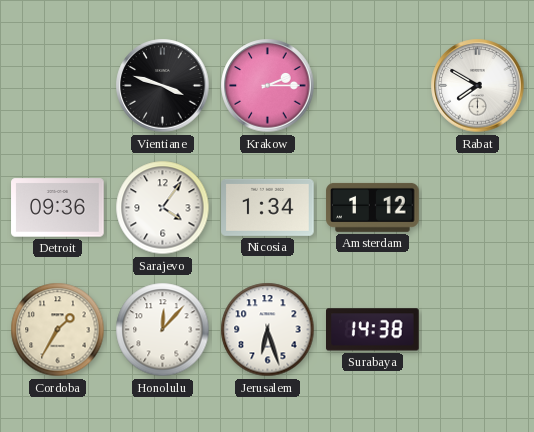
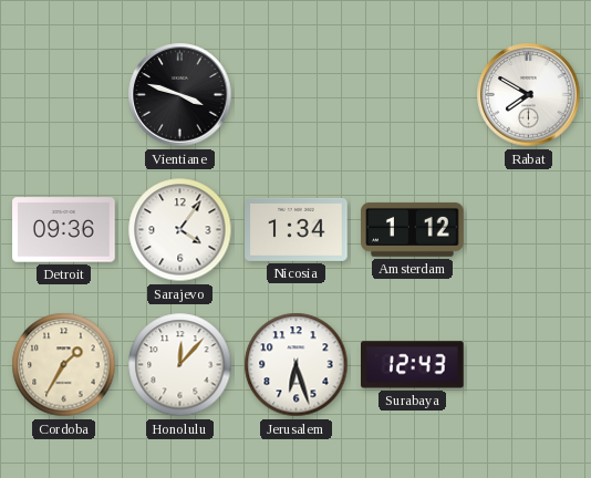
Krakow: 2:15 -> none (268, 86)
Surabaya: 14:38 -> 12:43 (413, 365)
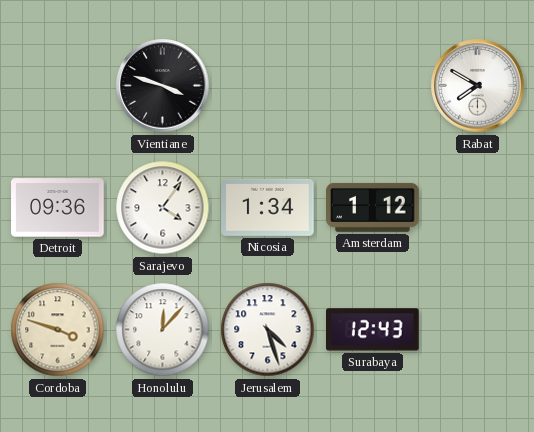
Cordoba: 1:35 -> 3:48 (58, 330)
Jerusalem: 6:27 -> 4:27 (268, 330)
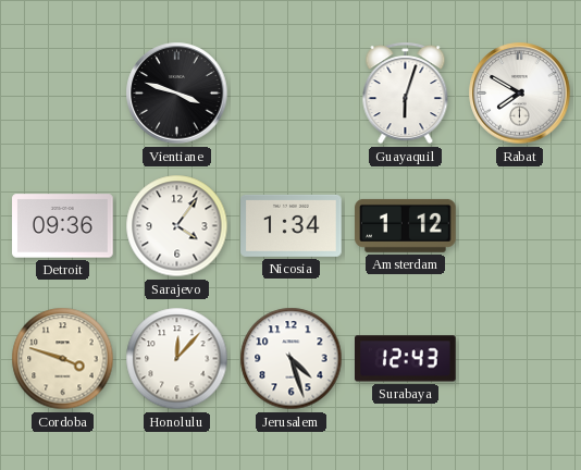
Guayaquil: none -> 6:03 (406, 94)
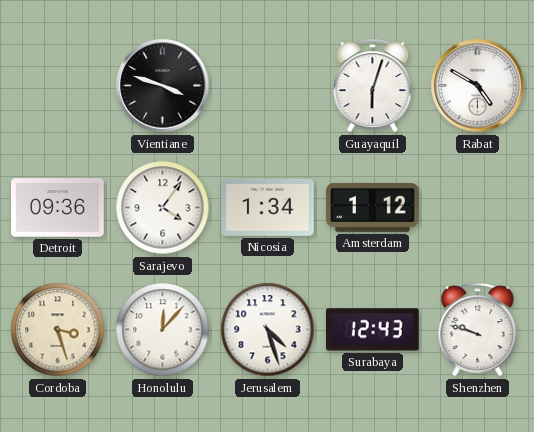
Rabat: 7:50 -> 4:50 (478, 86)
Cordoba: 3:48 -> 3:27 (58, 330)
Shenzhen: none -> 9:48 (478, 330)
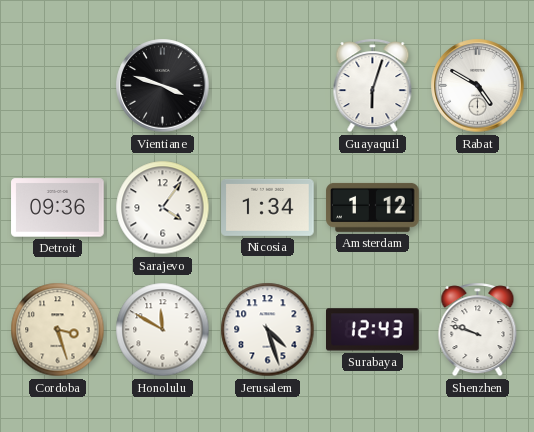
Honolulu: 12:07 -> 11:50 (163, 330)
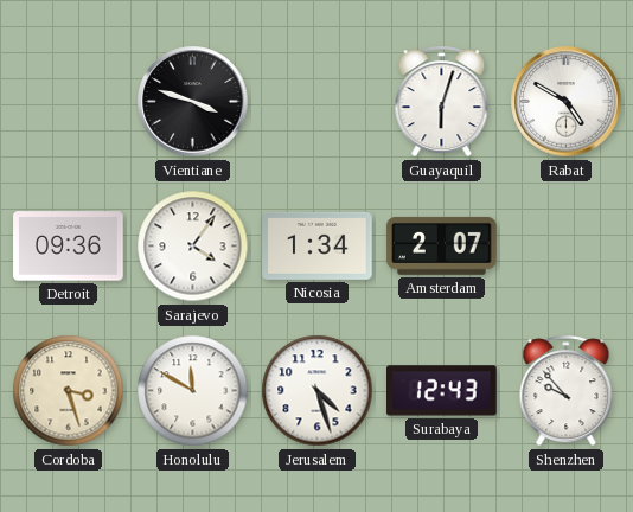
Amsterdam: 1:12 -> 2:07 (442, 245)
Shenzhen: 9:48 -> 9:53 (567, 391)
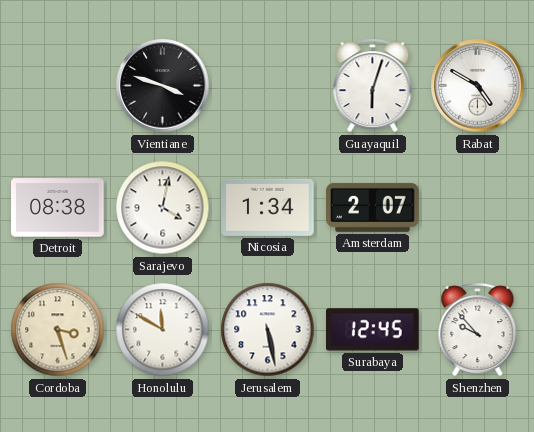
Detroit: 09:36 -> 08:38 (58, 208)
Sarajevo: 4:06 -> 4:02 (163, 208)
Jerusalem: 4:27 -> 5:28 (268, 330)
Surabaya: 12:43 -> 12:45 (373, 330)
